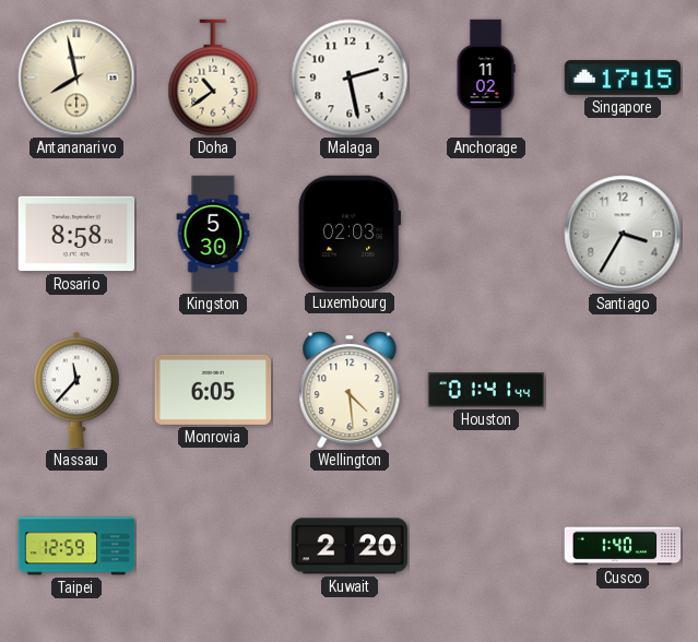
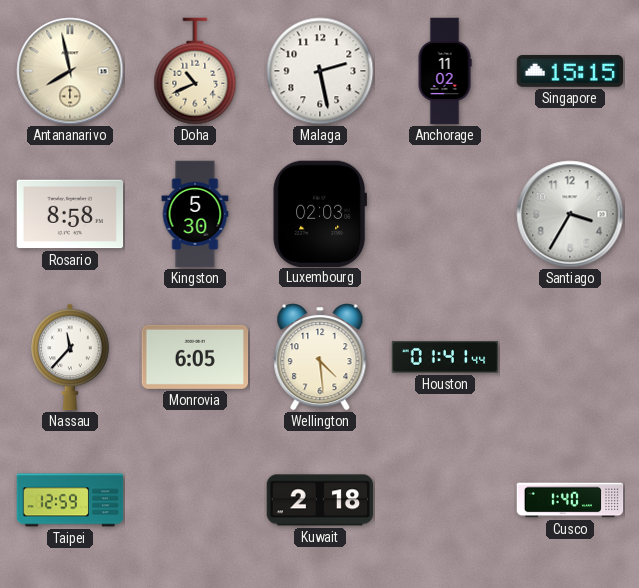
Doha: 10:39 -> 10:41 (195, 71)
Singapore: 17:15 -> 15:15 (570, 71)
Kuwait: 2:20 -> 2:18 (320, 500)
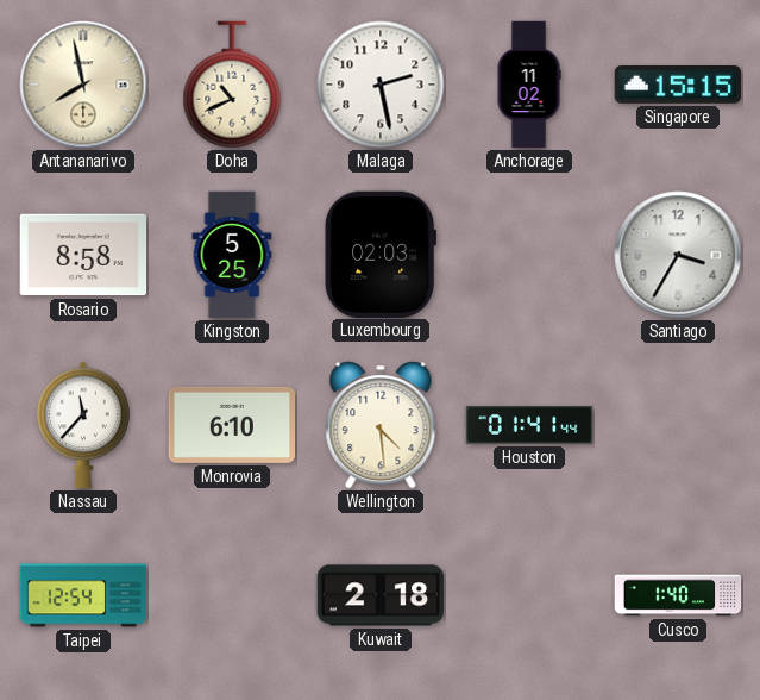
Kingston: 5:30 -> 5:25 (232, 255)
Monrovia: 6:05 -> 6:10 (232, 425)
Taipei: 12:59 -> 12:54 (83, 595)
